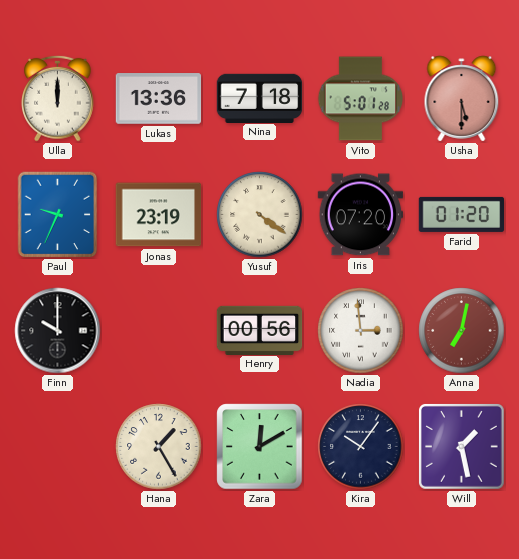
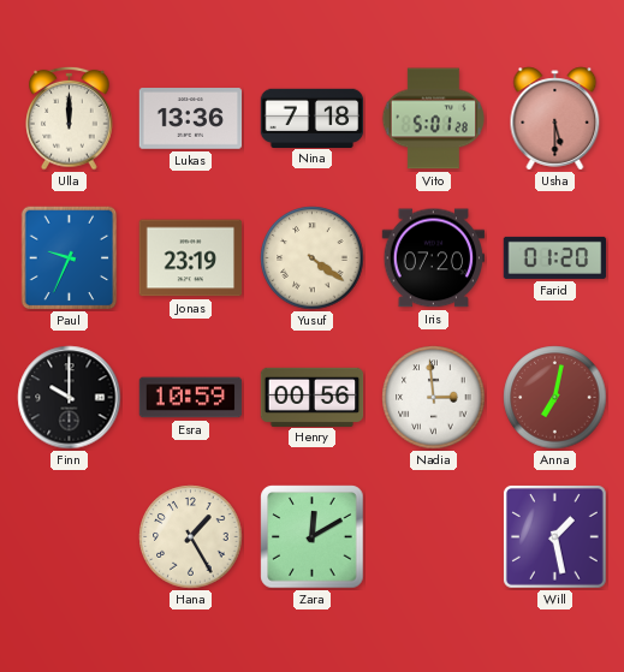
Esra: none -> 10:59 (191, 398)
Kira: 10:06 -> none (361, 447)
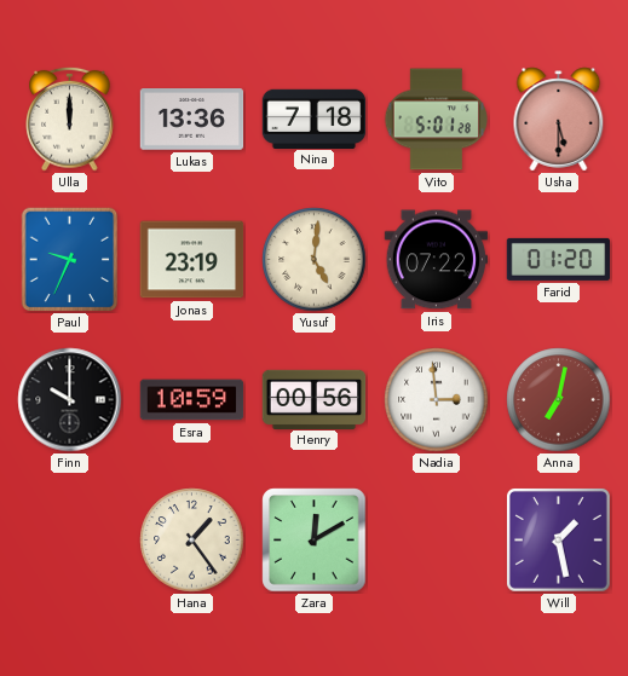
Yusuf: 4:21 -> 5:01 (315, 260)
Iris: 07:20 -> 07:22 (437, 260)
Hana: 1:25 -> 1:24 (192, 541)
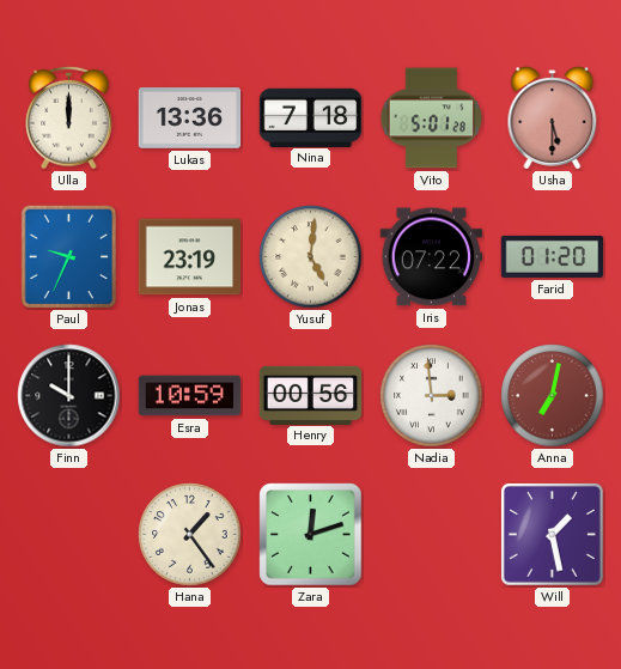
Zara: 12:10 -> 12:12 (311, 535)
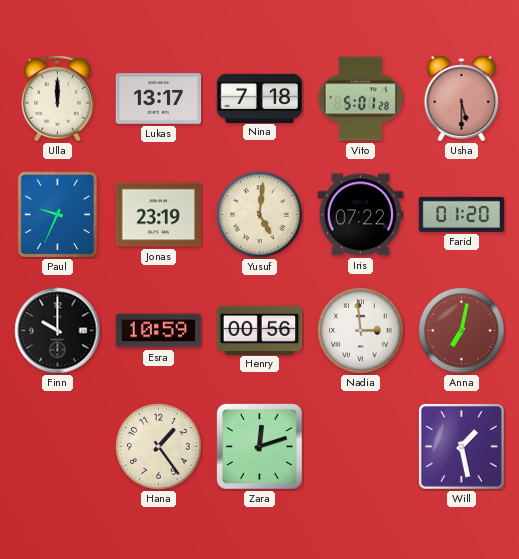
Lukas: 13:36 -> 13:17 (159, 99)
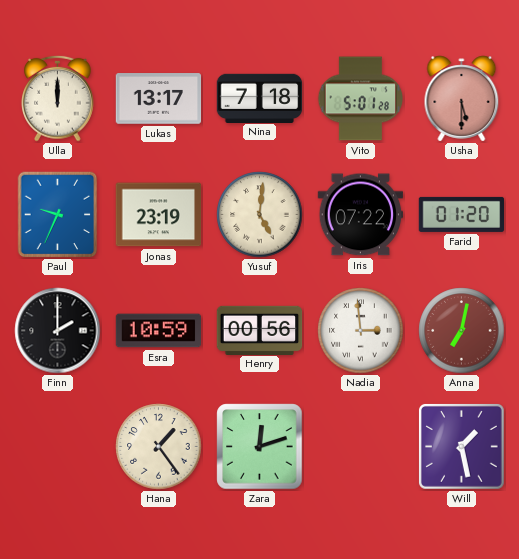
Finn: 10:00 -> 2:00 (58, 331)
